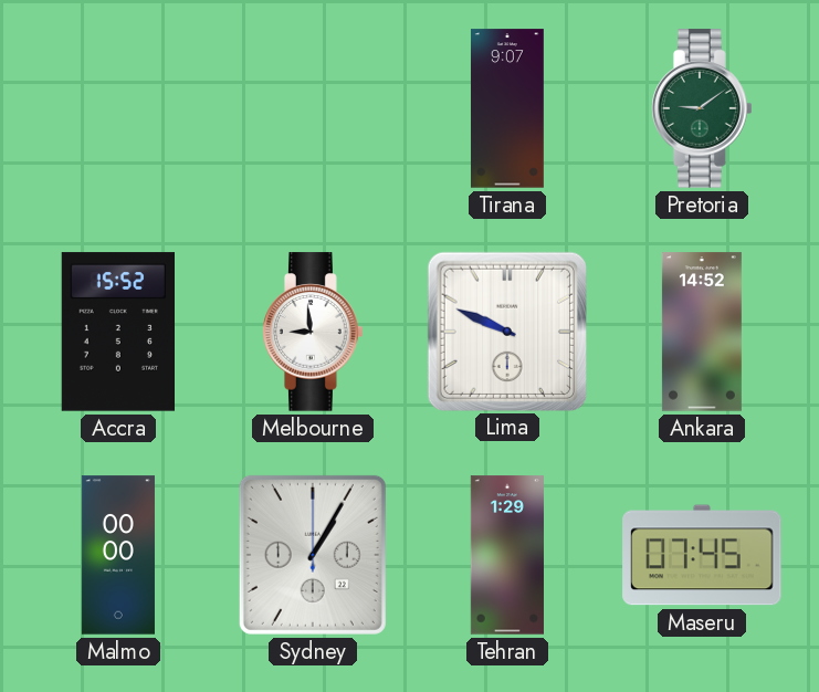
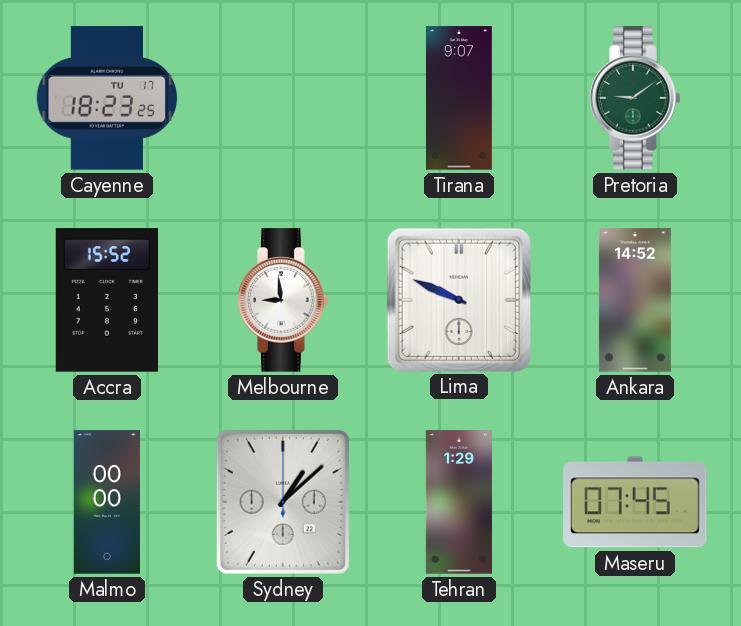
Cayenne: none -> 18:23 (107, 98)
Sydney: 1:05 -> 1:08 (283, 502)
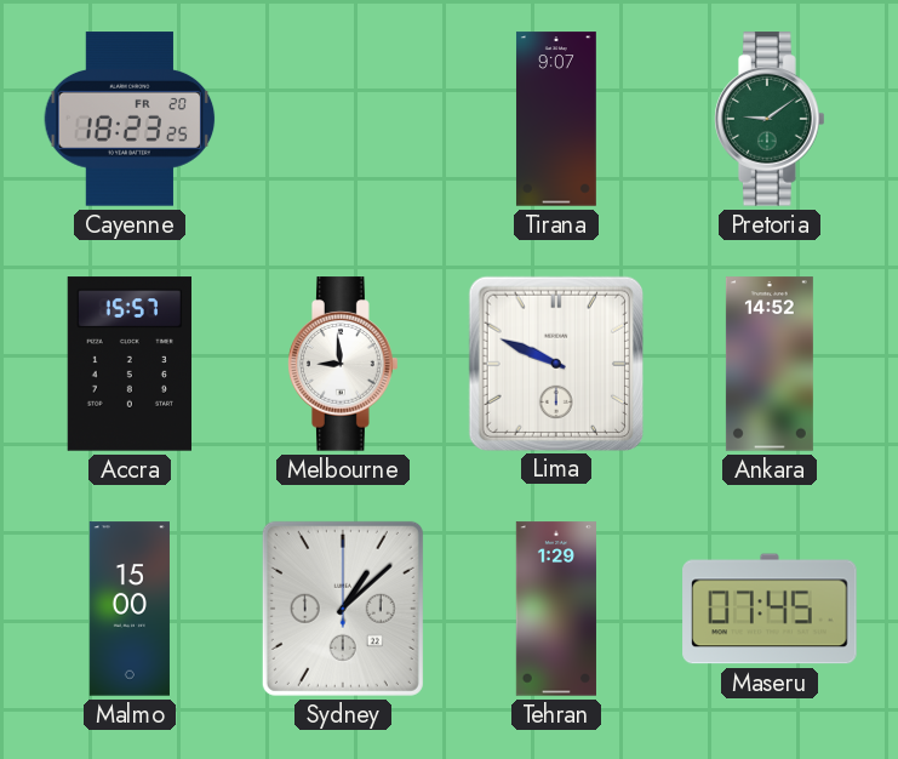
Cayenne date: TU 17 -> FR 20 (130, 119)
Accra: 15:52 -> 15:57 (128, 364)
Malmo: 00:00 -> 15:00 (130, 609)
